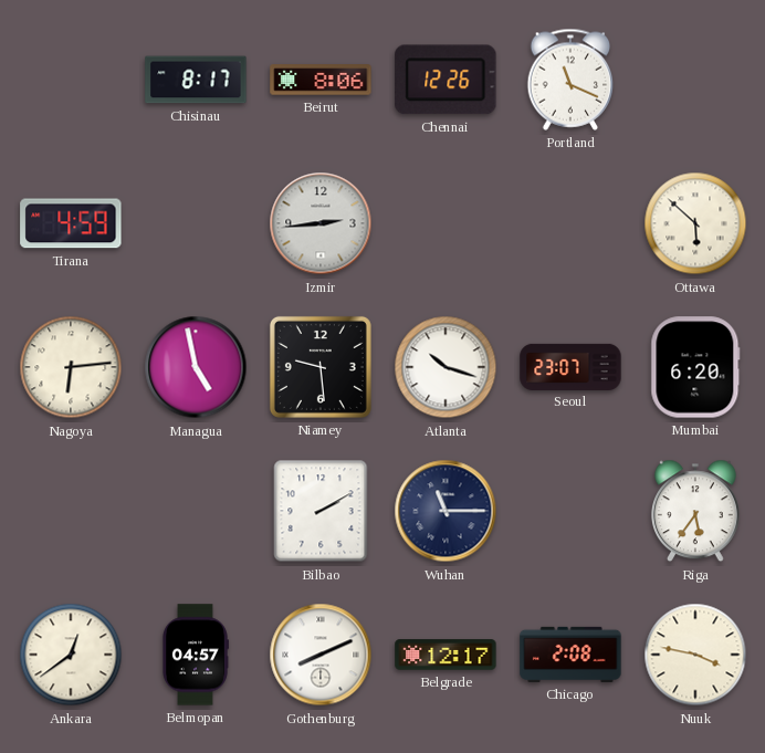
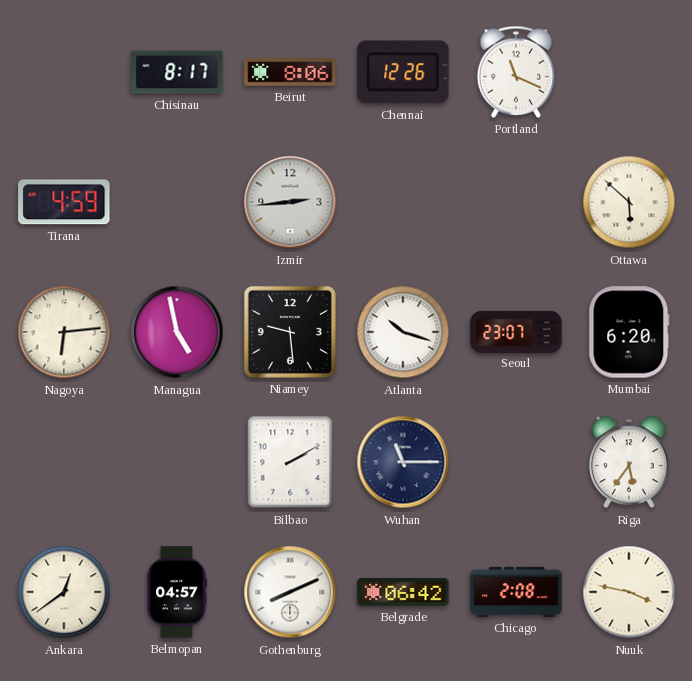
Belgrade: 12:17 -> 06:42 (403, 592)
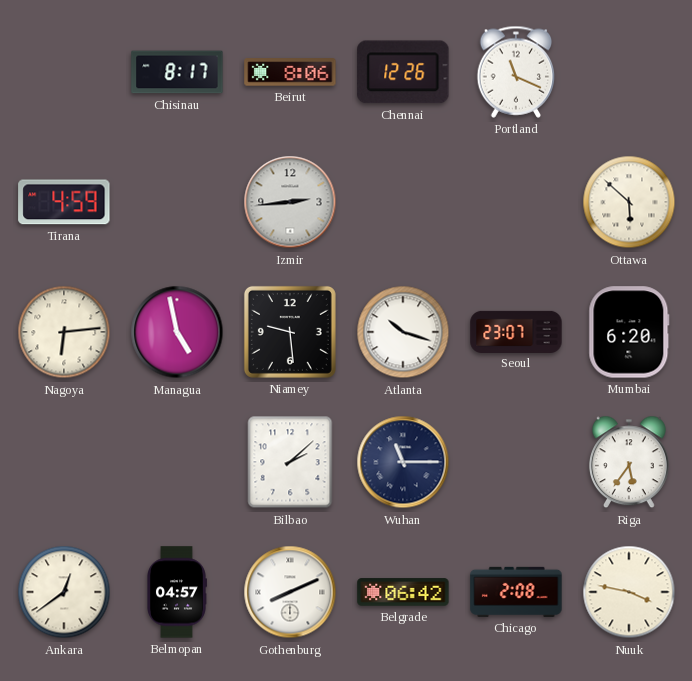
Bilbao: 2:10 -> 2:08 (290, 462)
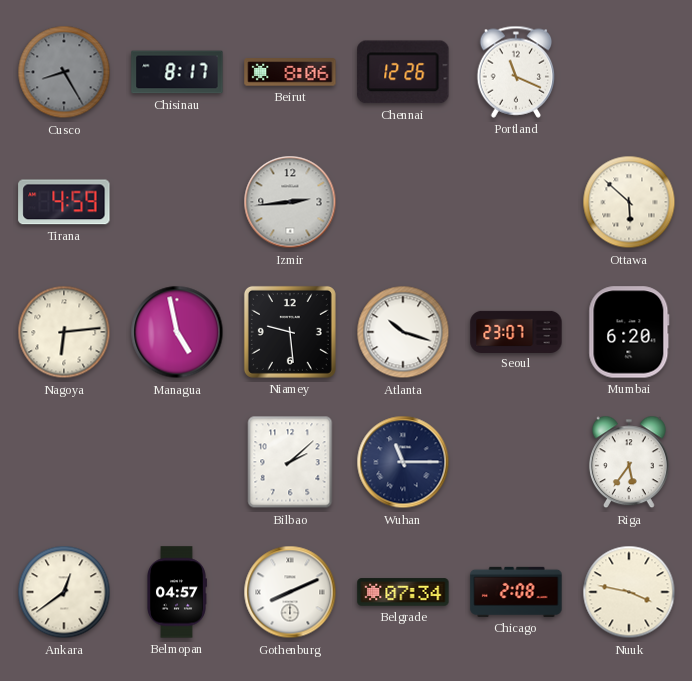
Cusco: none -> 8:25 (64, 72)
Belgrade: 06:42 -> 07:34 (403, 592)
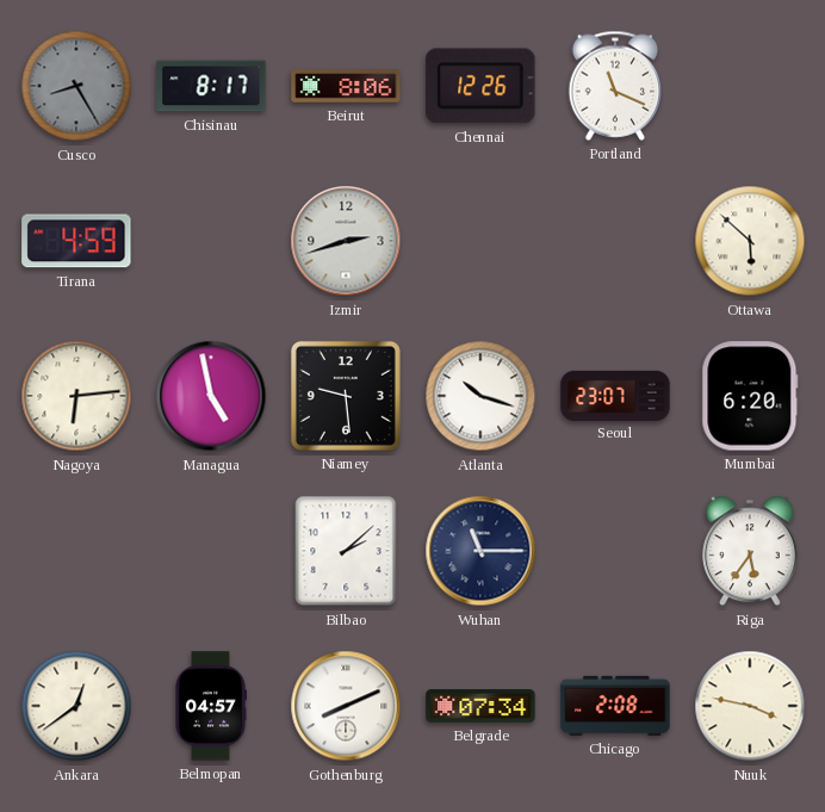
Izmir: 2:44 -> 2:42 (346, 241)
